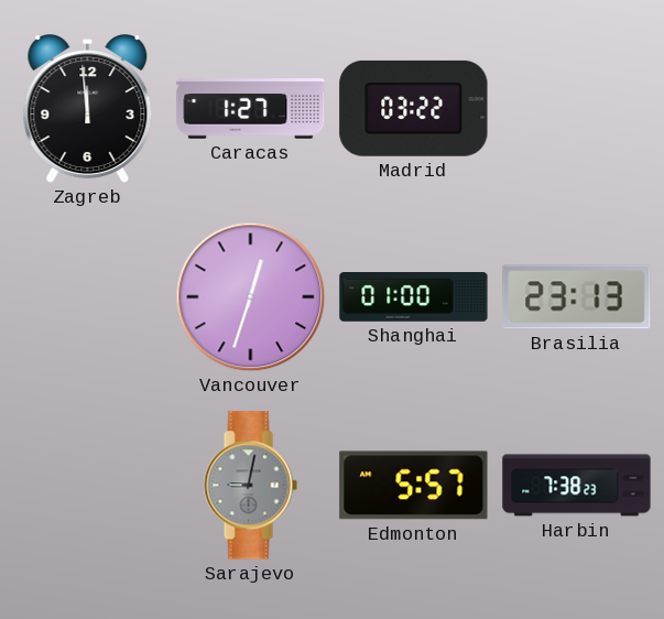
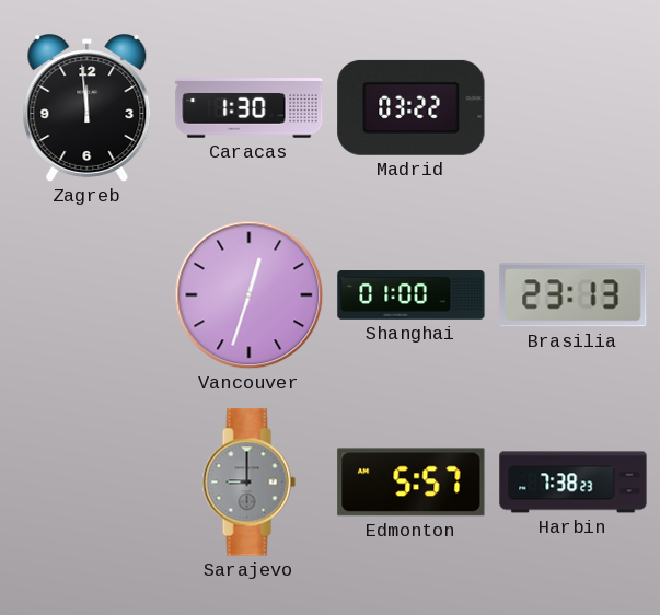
Caracas: 1:27 -> 1:30 (250, 108)
Sarajevo: 9:02 -> 9:00 (248, 483)
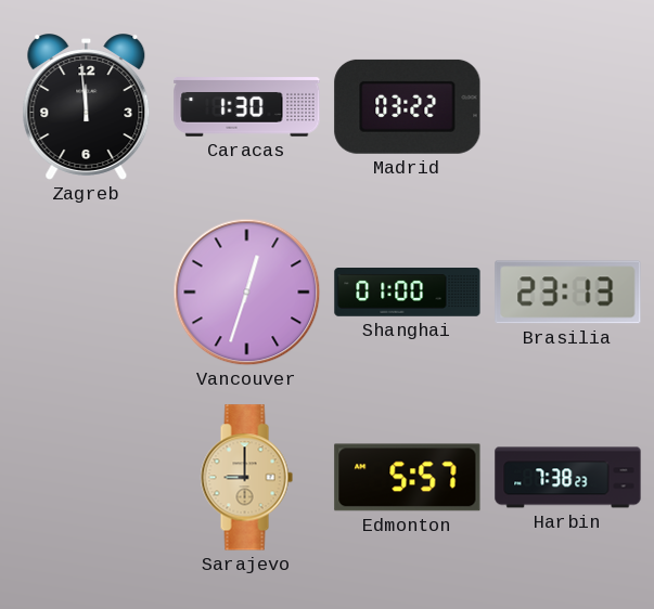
Sarajevo dial: grey -> champagne (246, 478)
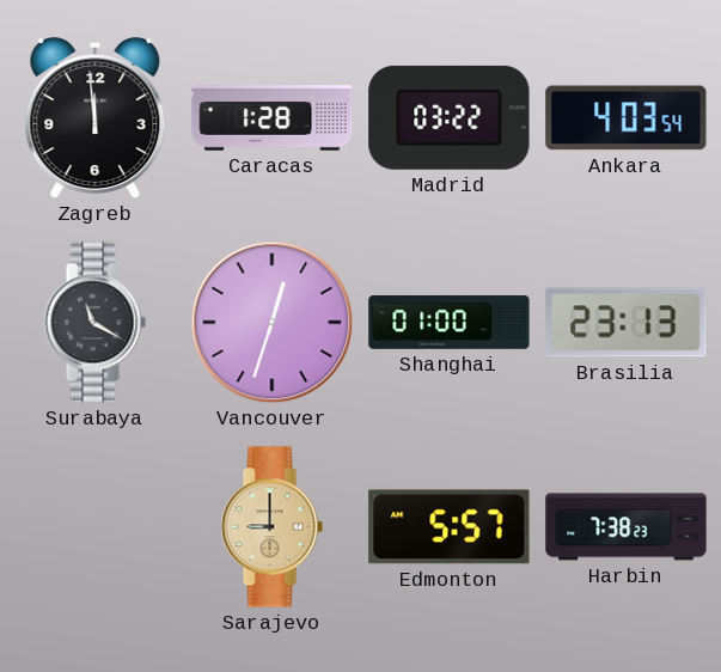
Caracas: 1:30 -> 1:28 (273, 118)
Ankara: none -> 4:03 (627, 118)
Surabaya: none -> 11:20 (94, 323)
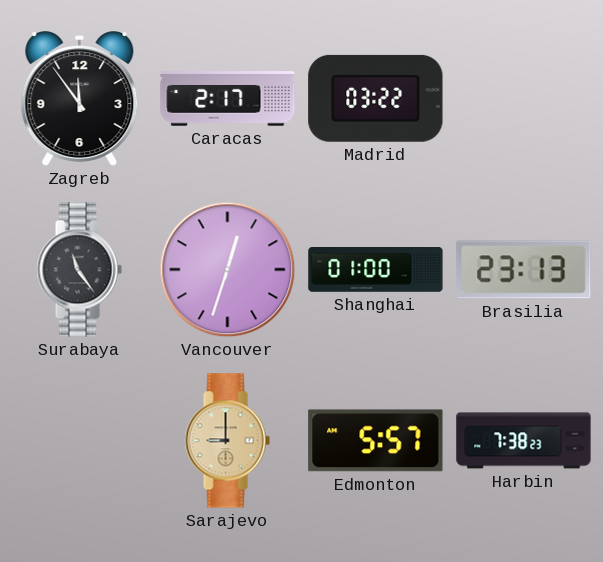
Zagreb: 11:59 -> 11:54 (80, 99)
Caracas: 1:28 -> 2:17 (228, 99)
Ankara: 4:03 -> none (627, 118)
Surabaya: 11:20 -> 11:24 (79, 270)
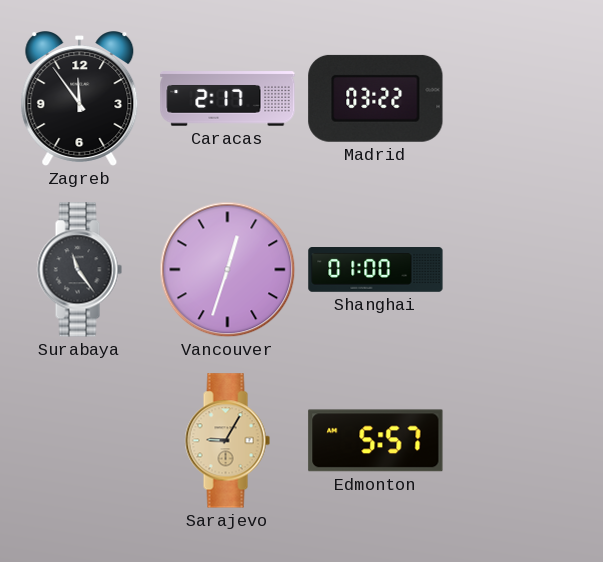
Brasilia: 23:13 -> none (524, 270)
Sarajevo: 9:00 -> 9:05 (227, 441)
Harbin: 7:38 -> none (524, 441)
